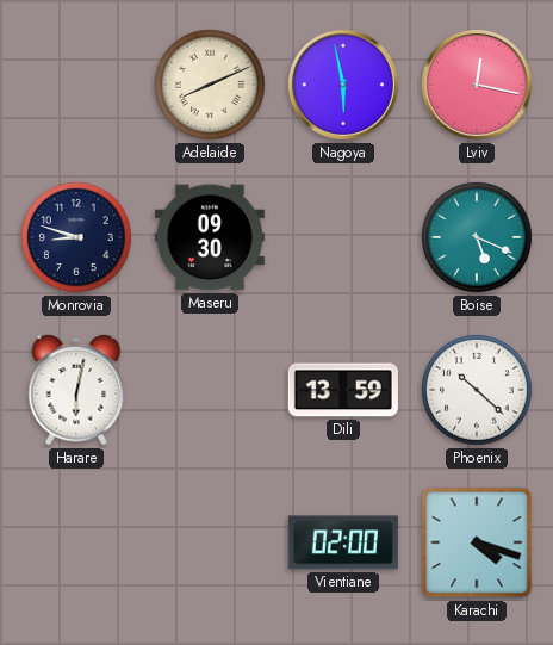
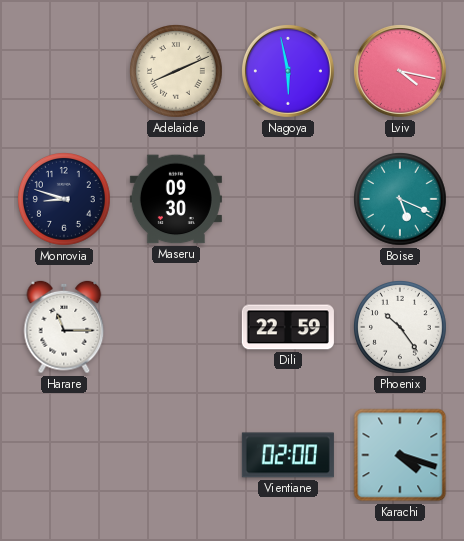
Lviv: 12:17 -> 4:17 (400, 71)
Harare: 6:02 -> 11:15 (64, 327)
Dili: 13:59 -> 22:59 (288, 327)
Phoenix: 10:22 -> 10:24 (401, 328)
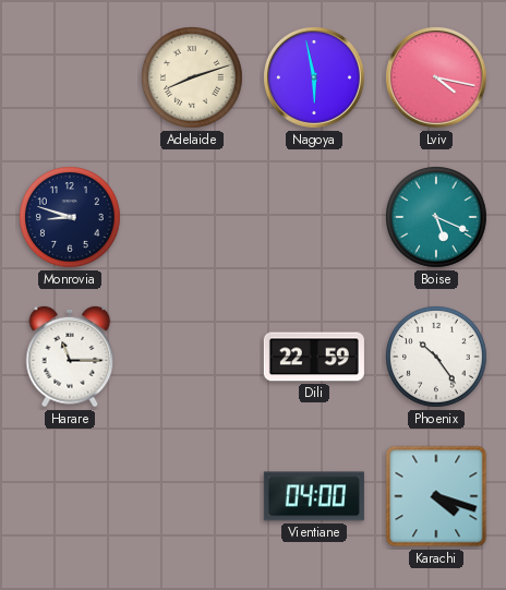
Adelaide: 8:11 -> 8:12 (193, 79)
Maseru: 09:30 -> none (176, 199)
Vientiane: 02:00 -> 04:00 (314, 496)
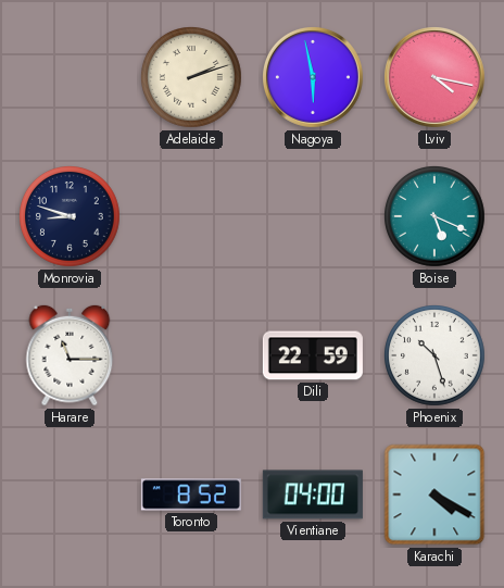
Adelaide: 8:12 -> 2:12 (192, 78)
Phoenix: 10:24 -> 10:27 (436, 356)
Toronto: none -> 8:52 (191, 495)
Karachi: 4:18 -> 4:20 (434, 495)
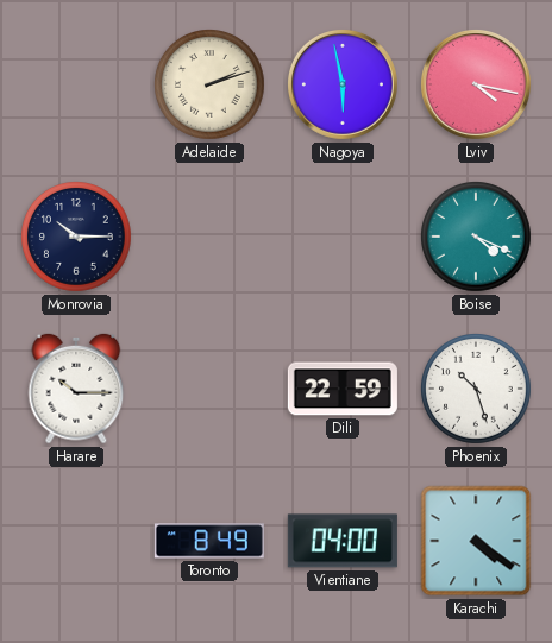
Monrovia: 8:48 -> 10:15 (77, 238)
Boise: 5:19 -> 4:19 (477, 238)
Harare: 11:15 -> 10:15 (76, 389)
Toronto: 8:52 -> 8:49 (209, 541)
Karachi: 4:20 -> 4:21 (476, 541)
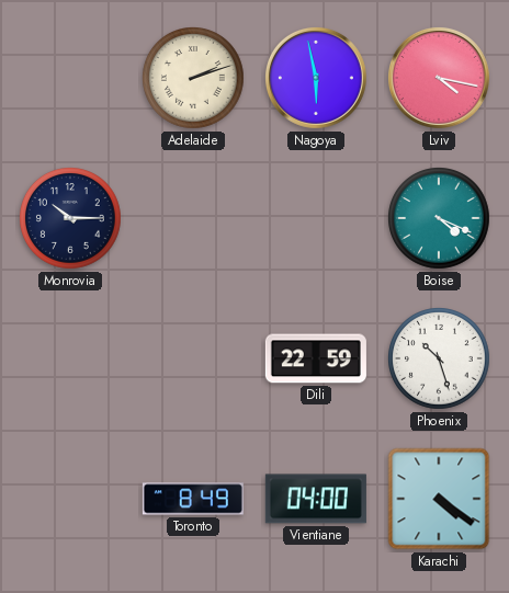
Harare: 10:15 -> none (76, 389)
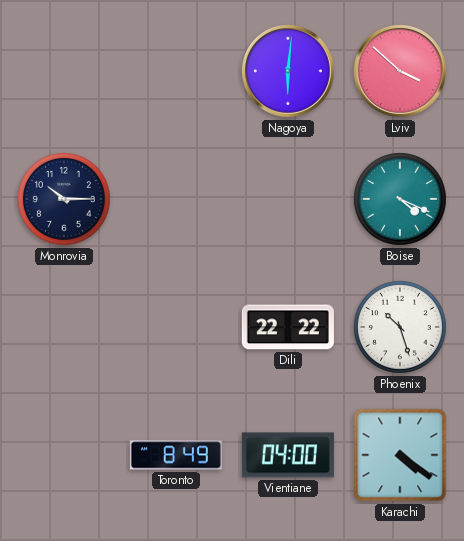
Adelaide: 2:12 -> none (194, 79)
Nagoya: 5:58 -> 6:01 (288, 71)
Lviv: 4:17 -> 3:52 (400, 71)
Dili: 22:59 -> 22:22 (288, 327)
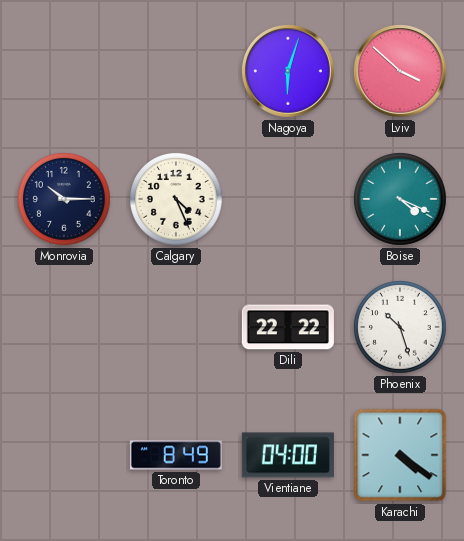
Nagoya: 6:01 -> 6:03 (288, 71)
Calgary: none -> 4:26 (177, 200)
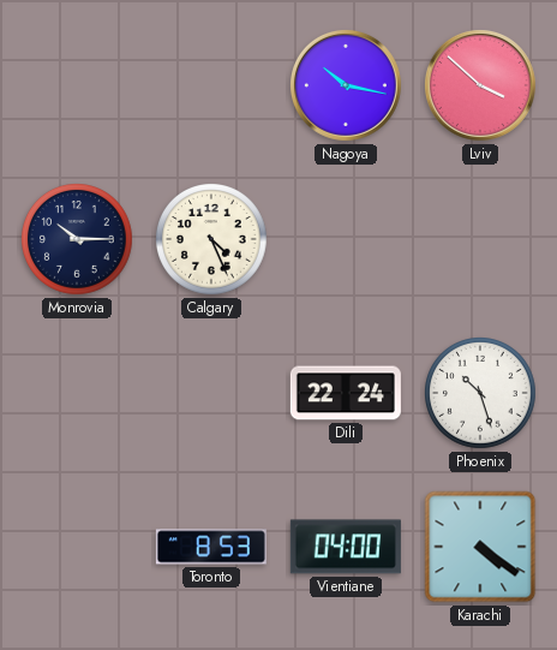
Nagoya: 6:03 -> 10:17 (346, 85)
Boise: 4:19 -> none (401, 200)
Dili: 22:22 -> 22:24 (346, 393)
Toronto: 8:49 -> 8:53 (211, 547)
